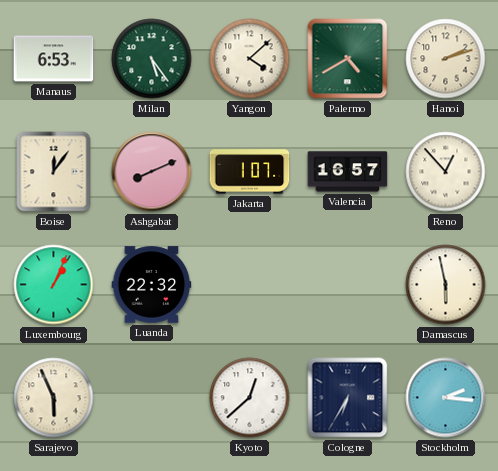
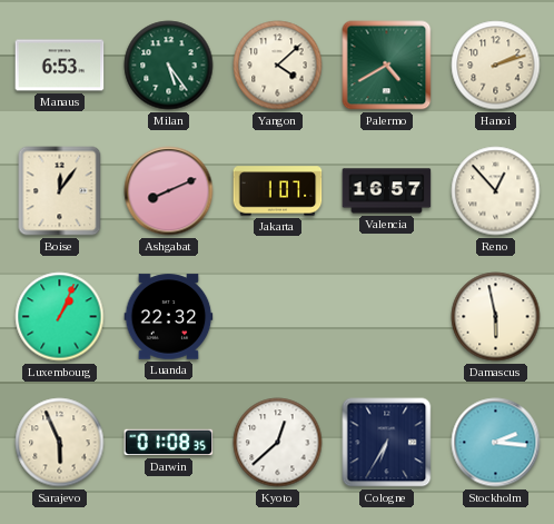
Darwin: none -> 01:08 (169, 443)
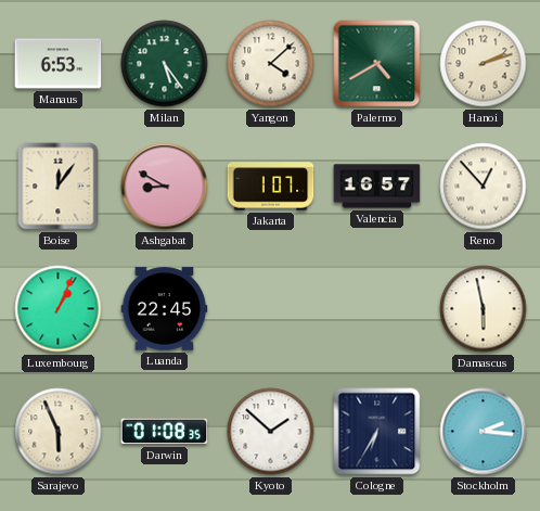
Ashgabat: 8:11 -> 8:50 (165, 187)
Luanda: 22:32 -> 22:45 (165, 309)
Kyoto: 12:38 -> 1:52 (271, 432)
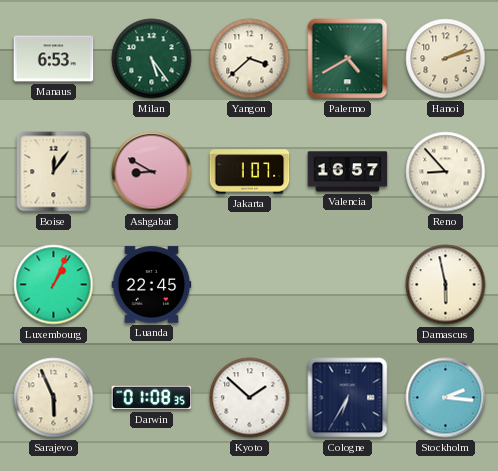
Yangon: 4:08 -> 3:38 (250, 59)
Reno: 12:53 -> 8:53 (446, 172)
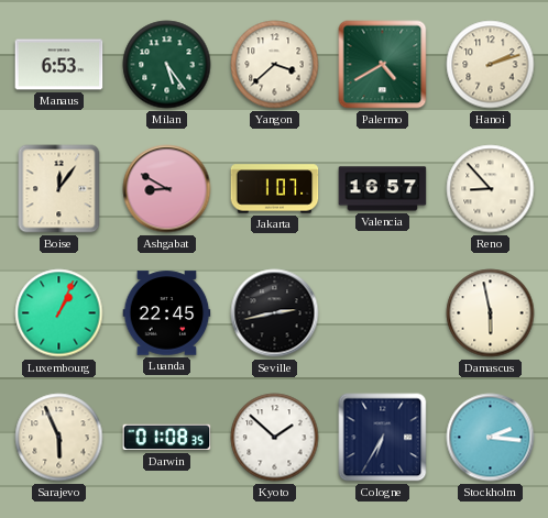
Seville: none -> 2:43 (275, 313)
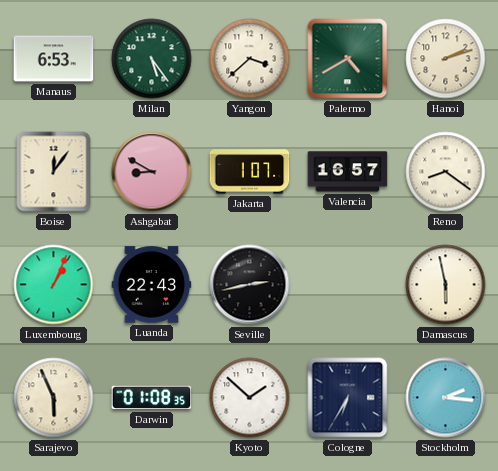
Reno: 8:53 -> 8:21 (446, 172)
Luanda: 22:45 -> 22:43 (152, 285)
